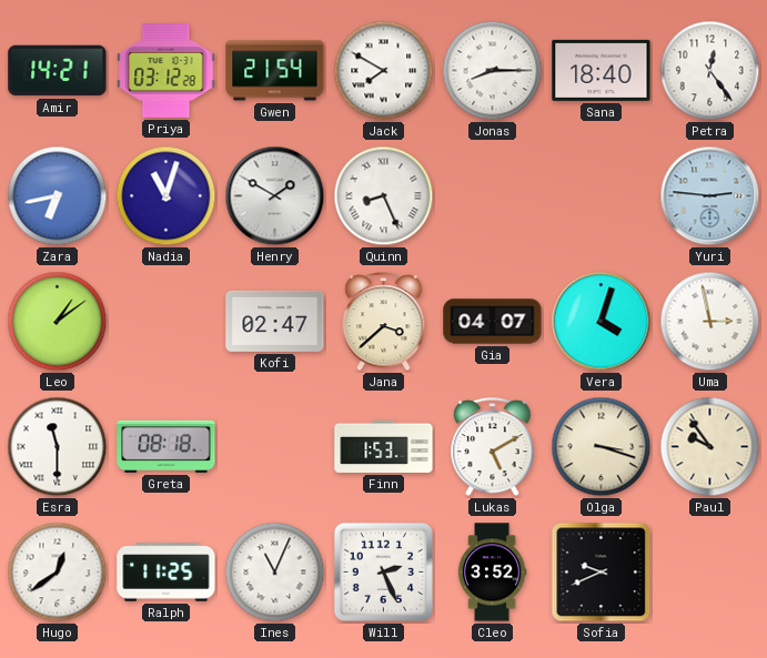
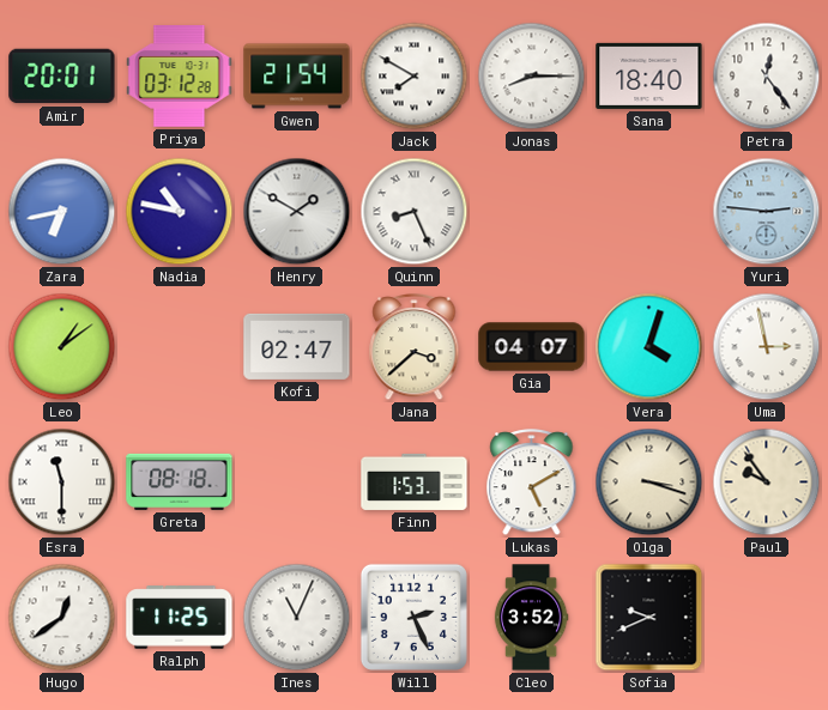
Amir: 14:21 -> 20:01 (62, 77)
Nadia: 11:03 -> 10:47 (180, 212)
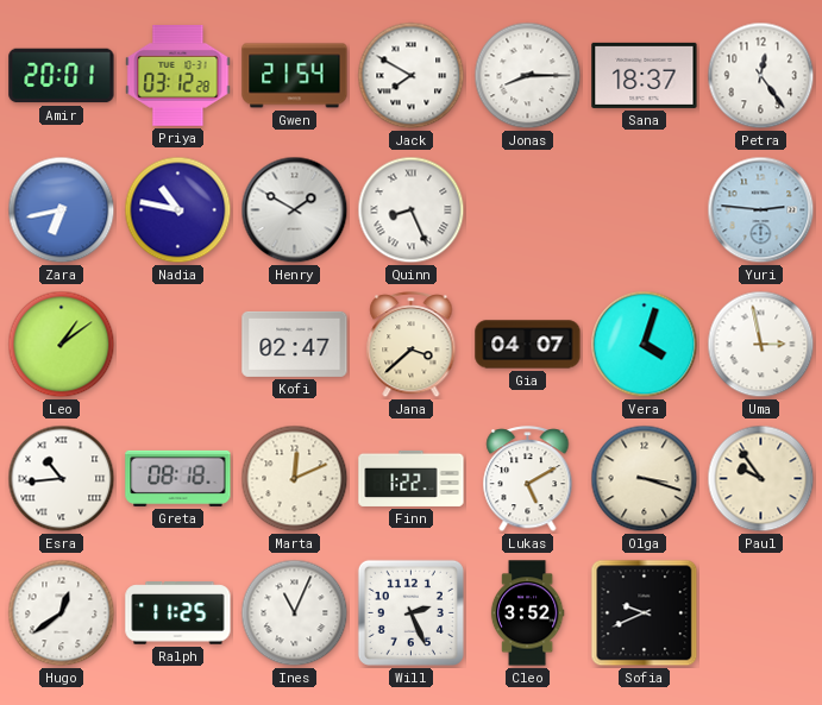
Sana: 18:40 -> 18:37 (645, 75)
Esra: 11:30 -> 10:44 (62, 479)
Marta: none -> 12:11 (295, 479)
Finn: 1:53 -> 1:22 (412, 478)
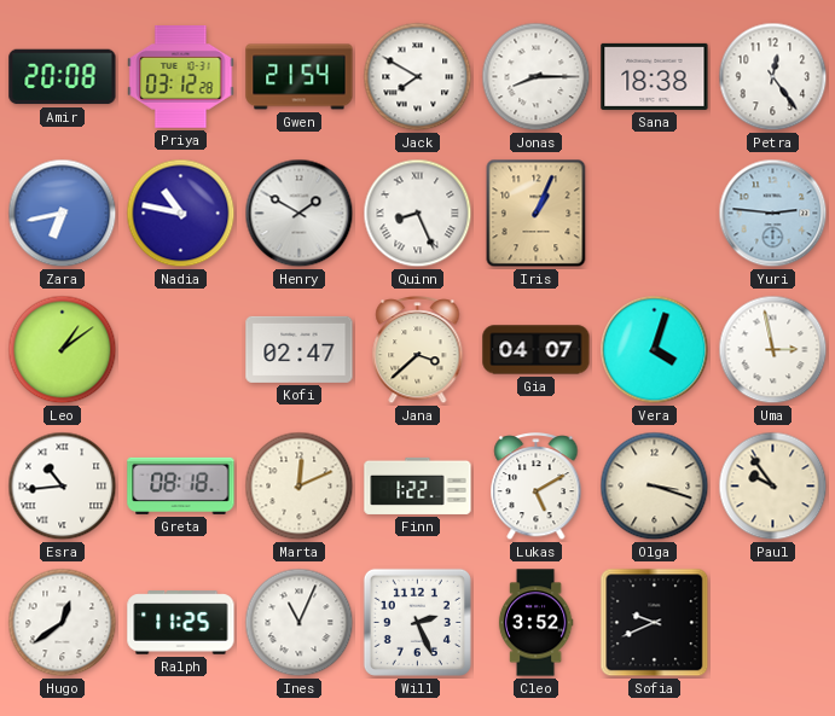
Amir: 20:01 -> 20:08 (63, 77)
Sana: 18:37 -> 18:38 (655, 76)
Iris: none -> 1:04 (537, 214)
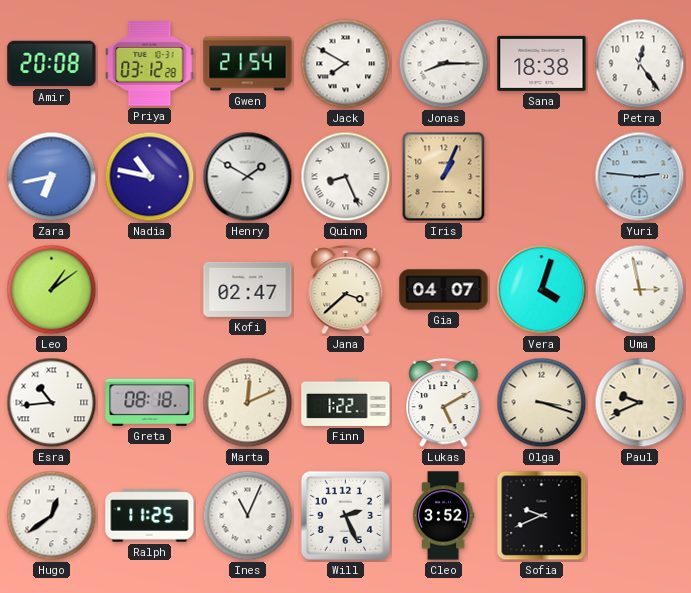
Paul: 9:54 -> 9:41 (640, 403)
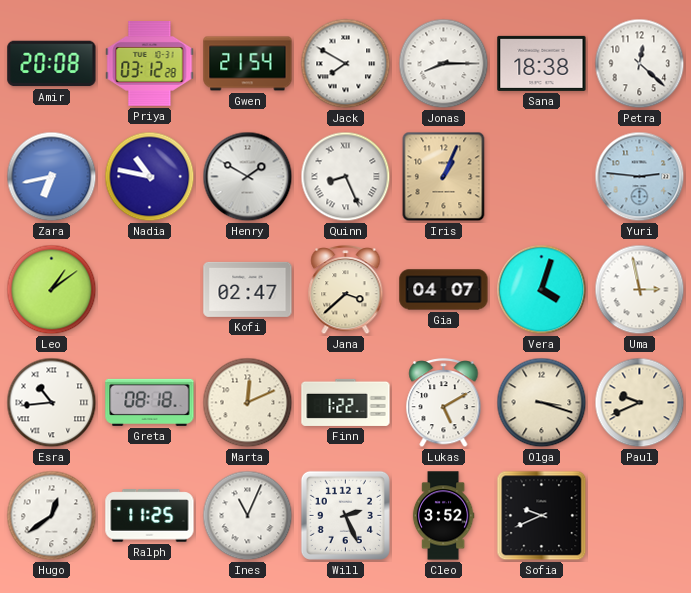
Petra: 12:24 -> 12:22 (640, 64)
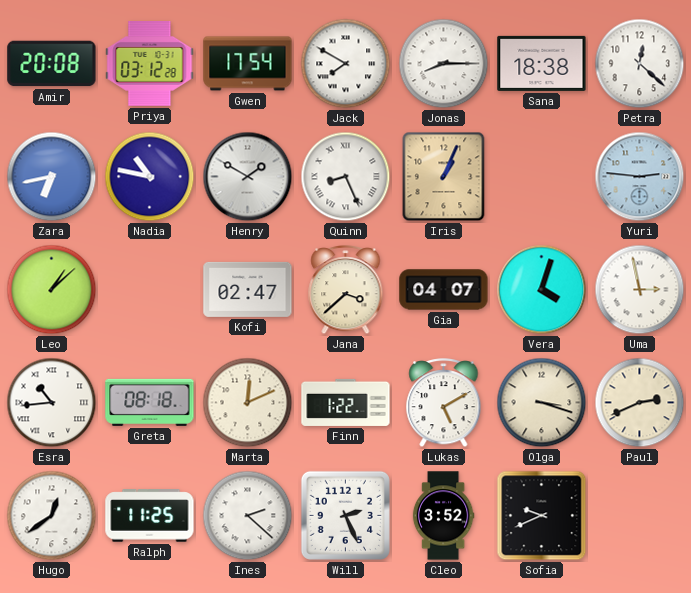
Gwen: 21:54 -> 17:54 (248, 64)
Leo: 1:09 -> 1:08 (52, 290)
Paul: 9:41 -> 2:41 (640, 403)
Ines: 11:04 -> 2:22 (248, 516)
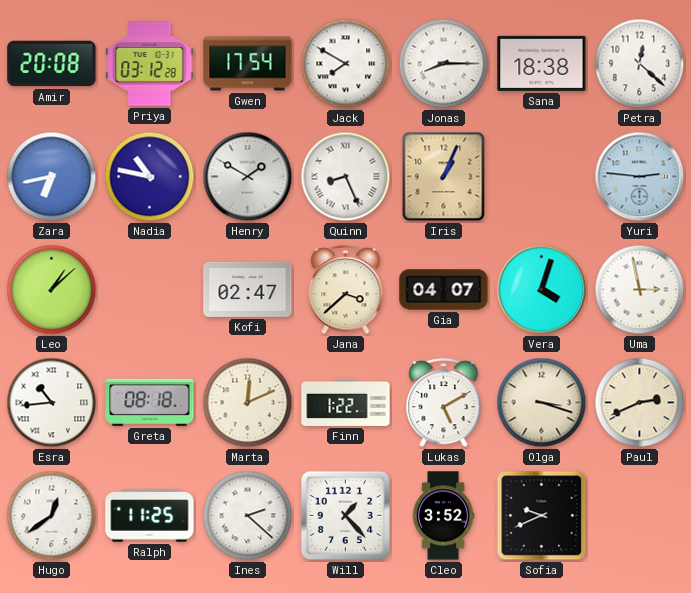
Will: 2:26 -> 1:23 (345, 515)
